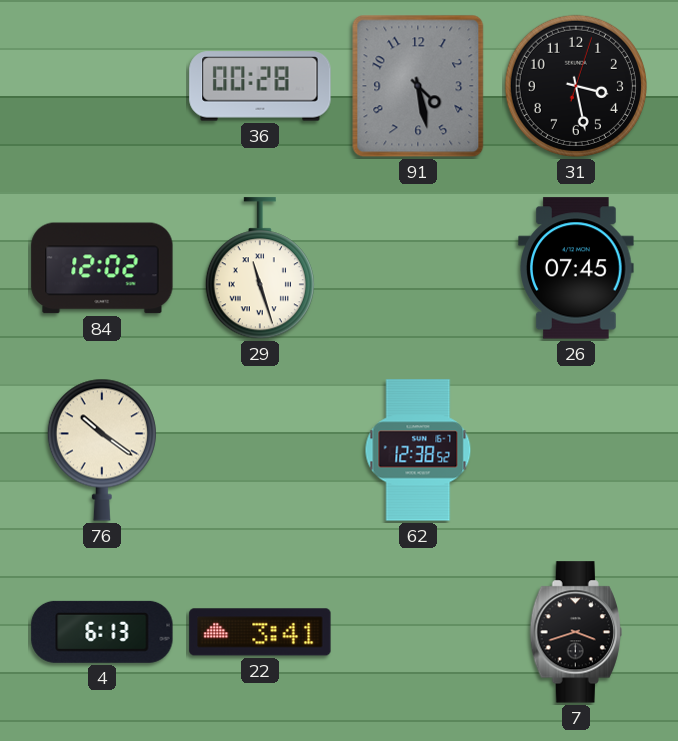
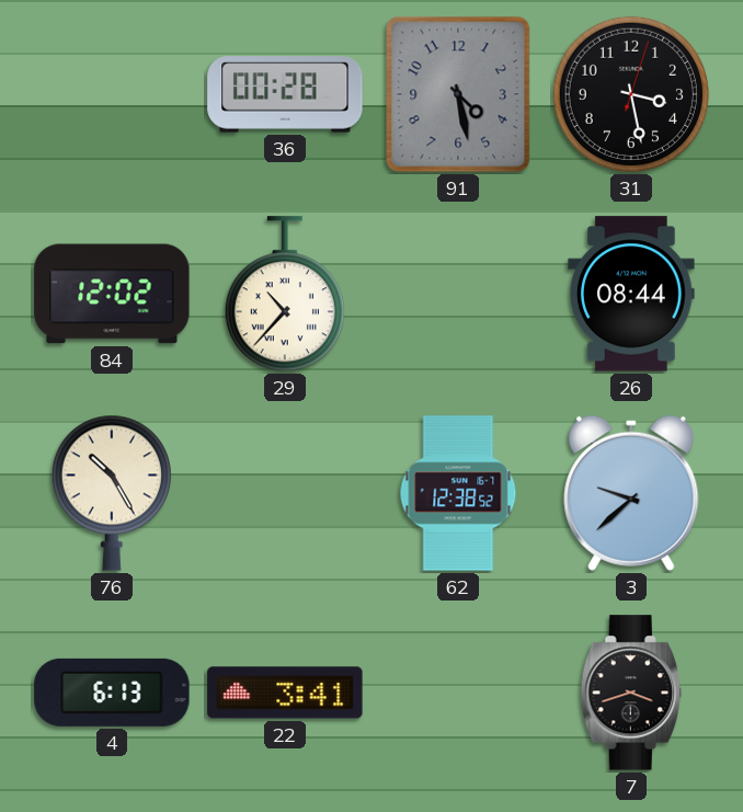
29: 11:27 -> 10:37 (285, 295)
26: 07:45 -> 08:44 (631, 294)
76: 10:21 -> 10:25 (112, 493)
3: none -> 9:38 (631, 493)
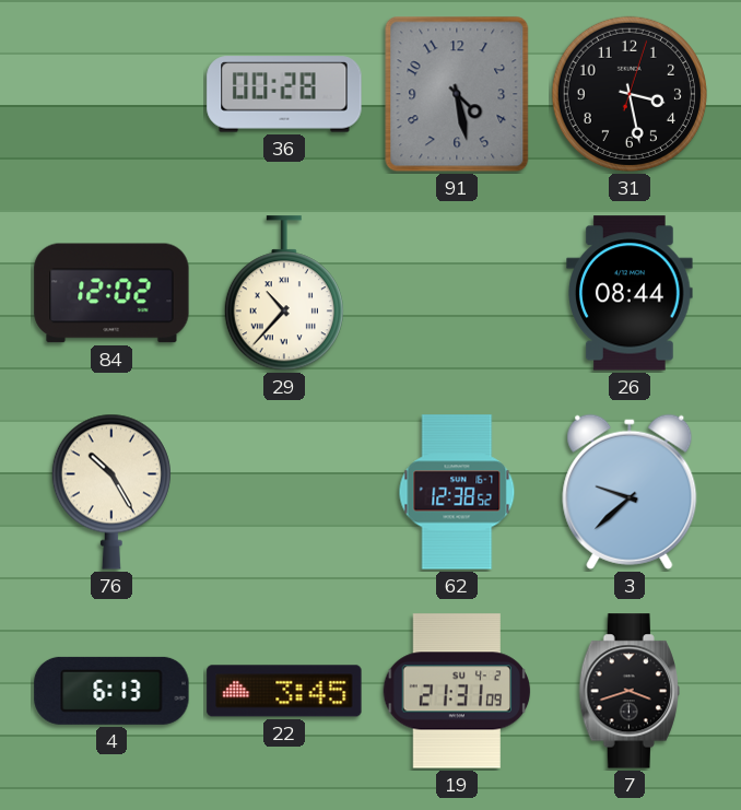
22: 3:41 -> 3:45 (284, 691)
19: none -> 21:31 (457, 691)
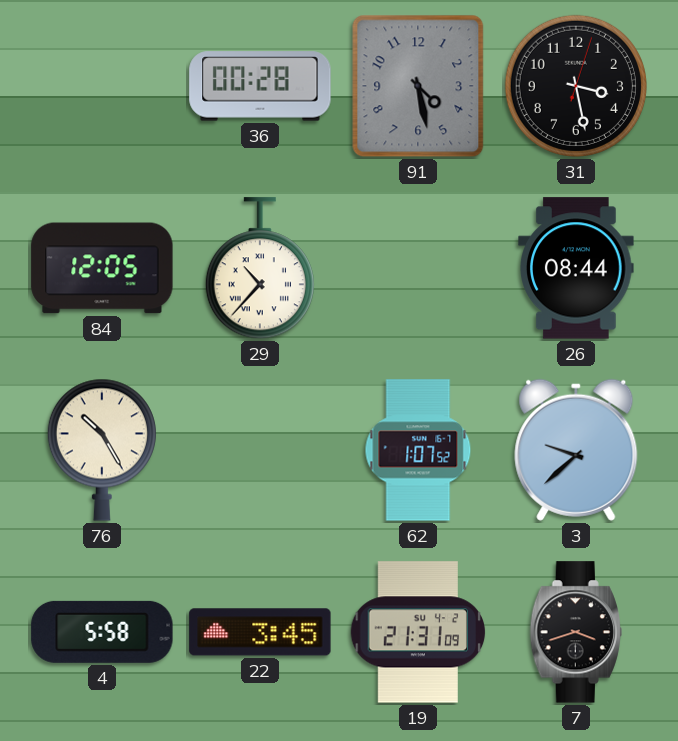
84: 12:02 -> 12:05 (102, 268)
62: 12:38 -> 1:07 (418, 450)
4: 6:13 -> 5:58 (102, 632)
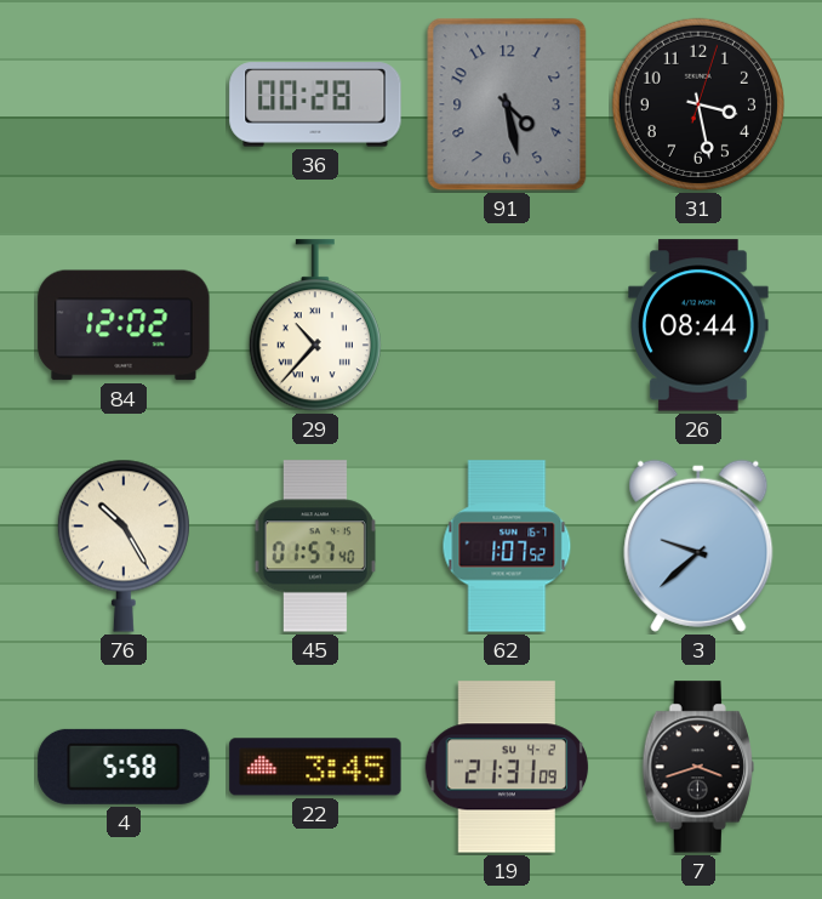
84: 12:05 -> 12:02 (124, 325)
45: none -> 01:57 (315, 546)
